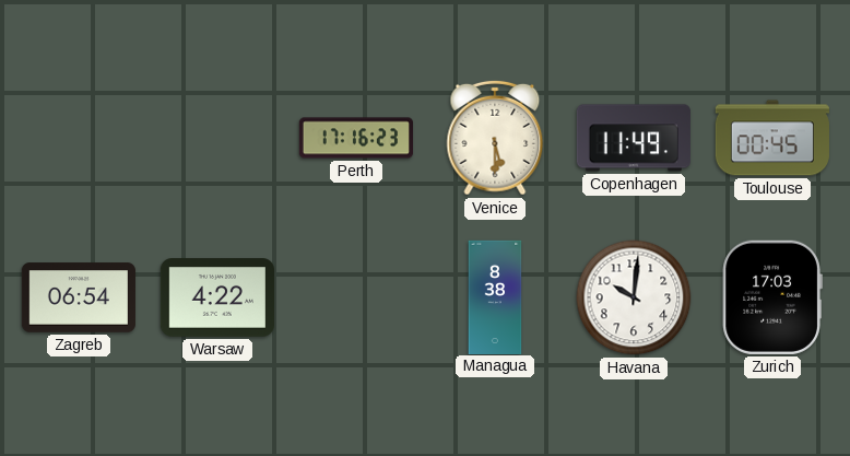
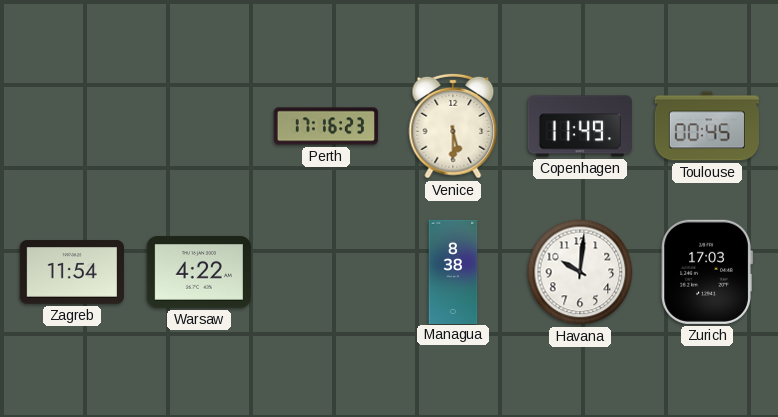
Zagreb: 06:54 -> 11:54 (72, 272)
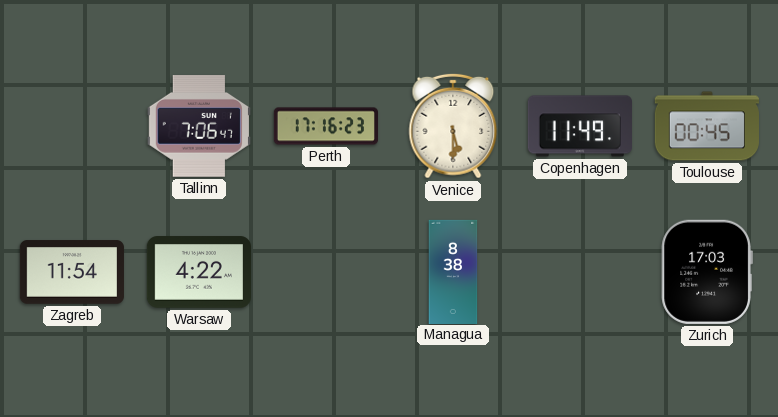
Tallinn: none -> 7:06 (199, 127)
Havana: 10:01 -> none (580, 272)
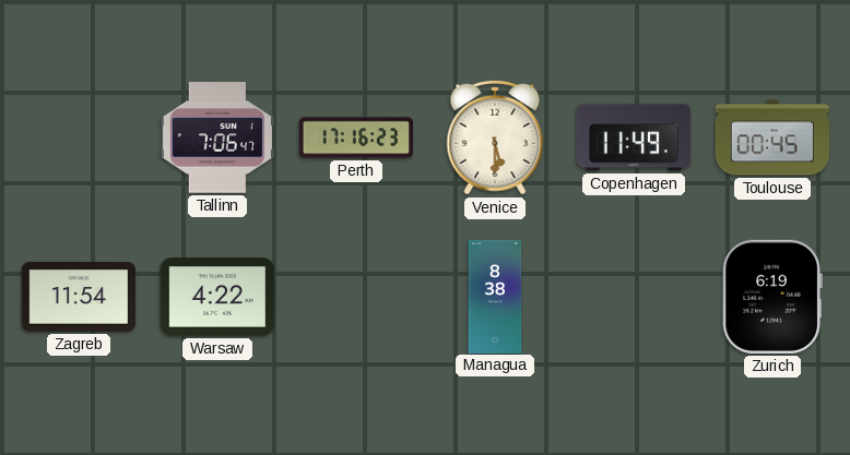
Zurich: 17:03 -> 6:19 (772, 297)
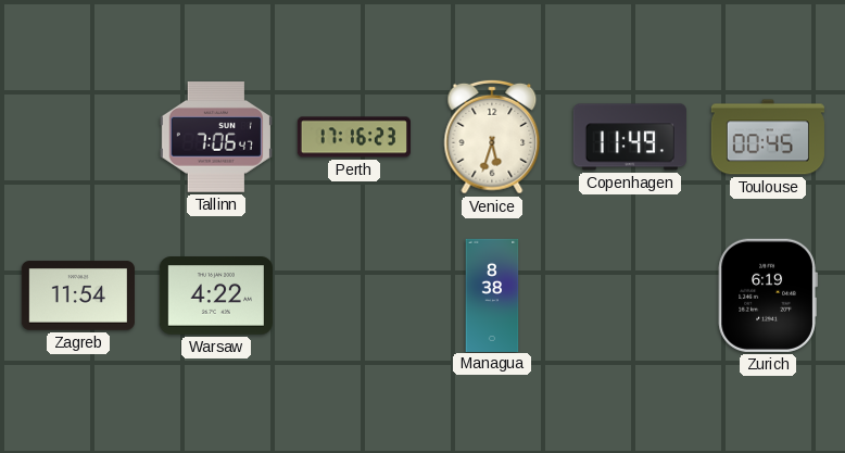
Venice: 5:30 -> 5:33 (492, 137)
